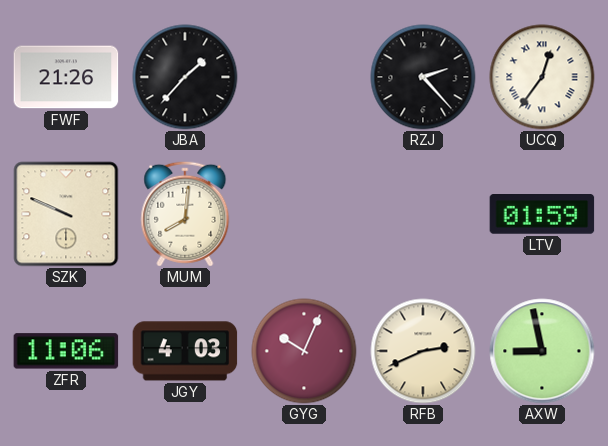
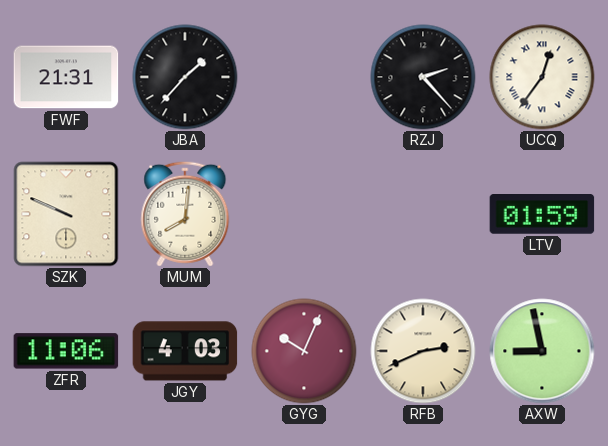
FWF: 21:26 -> 21:31 (66, 77)
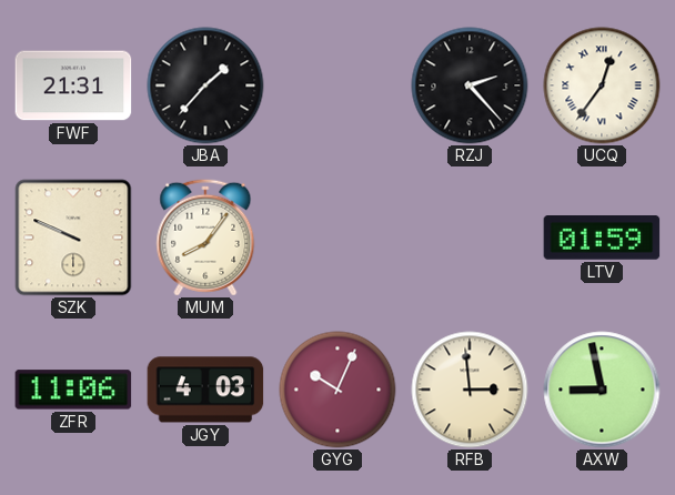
MUM: 8:01 -> 8:06 (205, 238)
RFB: 2:41 -> 2:59 (470, 390)
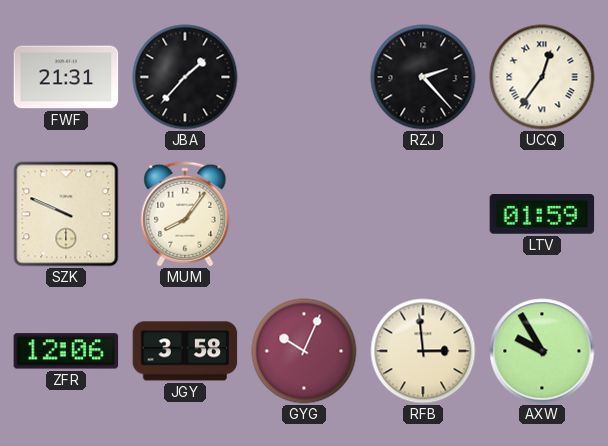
ZFR: 11:06 -> 12:06 (66, 351)
JGY: 4:03 -> 3:58 (185, 351)
AXW: 8:58 -> 9:55 (542, 351)
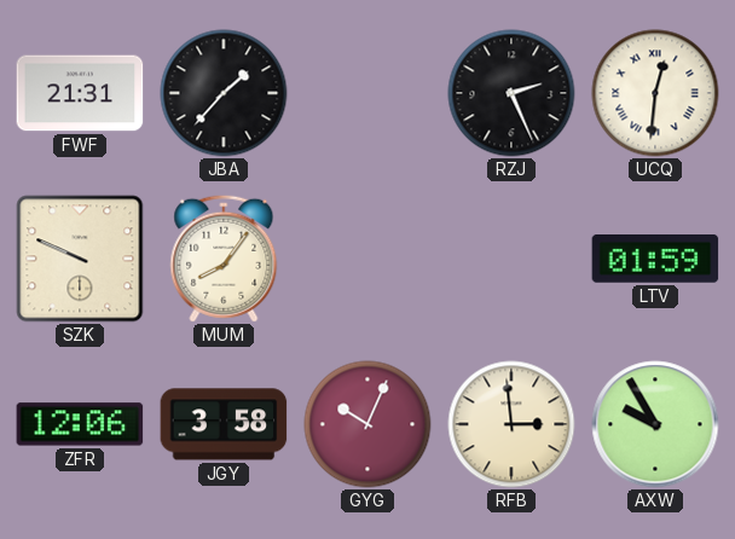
RZJ: 2:23 -> 2:26 (511, 93)
UCQ: 12:36 -> 12:31 (655, 93)
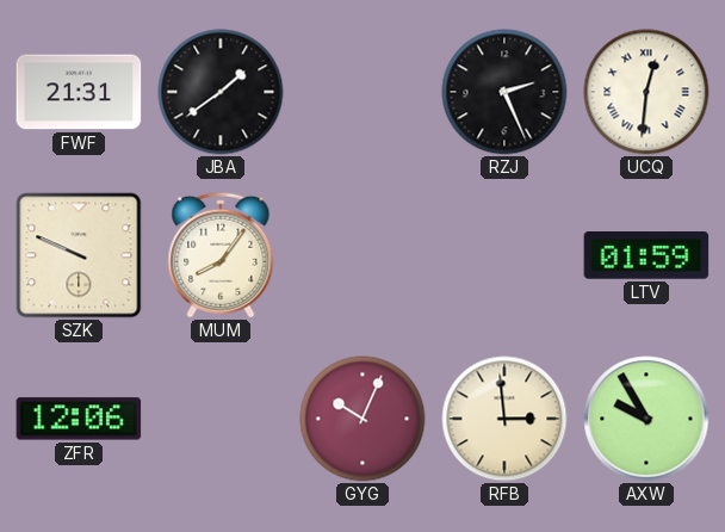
JBA: 1:37 -> 1:39 (221, 92)
JGY: 3:58 -> none (224, 424)
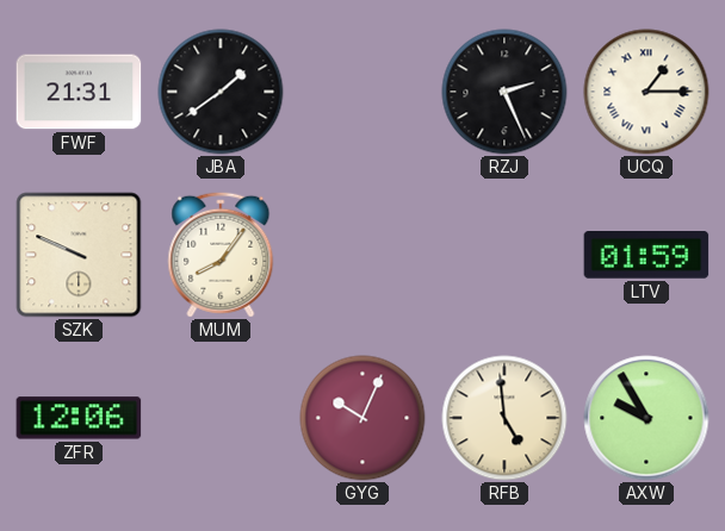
UCQ: 12:31 -> 1:15 (646, 92)
RFB: 2:59 -> 4:59 (504, 418)
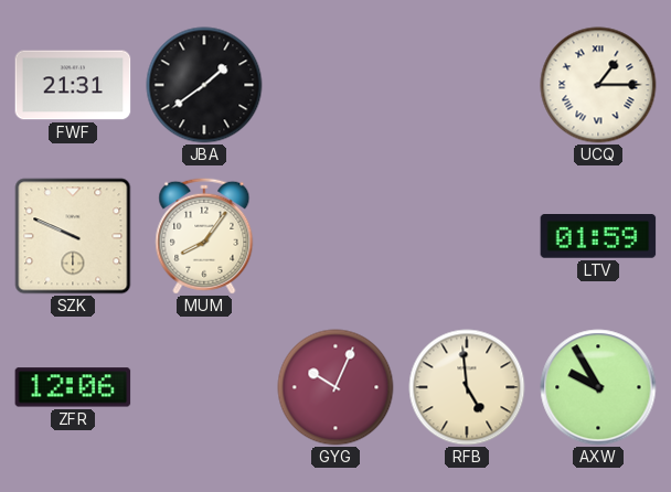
RZJ: 2:26 -> none (504, 92)
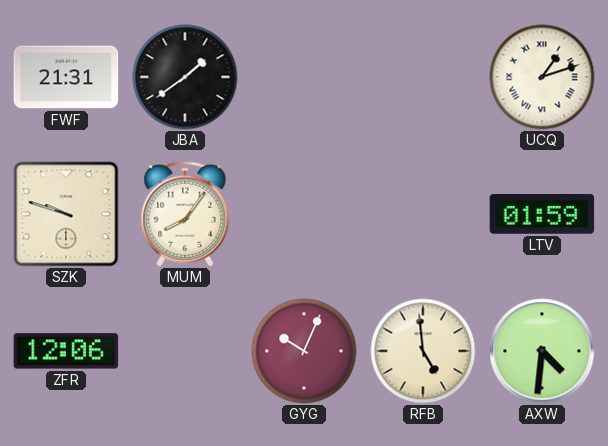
UCQ: 1:15 -> 1:12 (542, 77)
SZK: 9:49 -> 9:48 (66, 214)
AXW: 9:55 -> 4:31 (542, 351)
